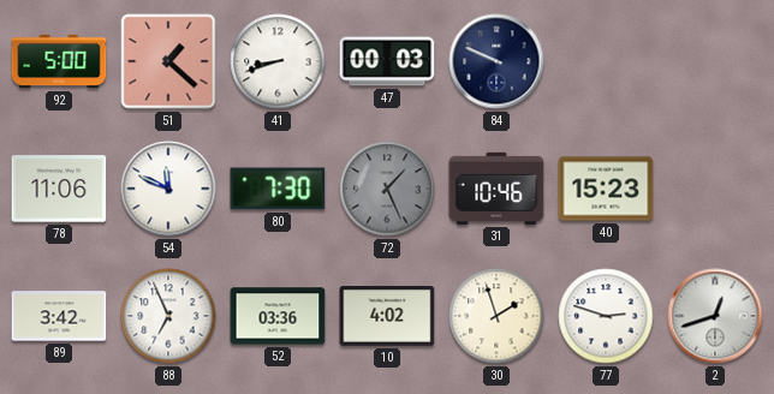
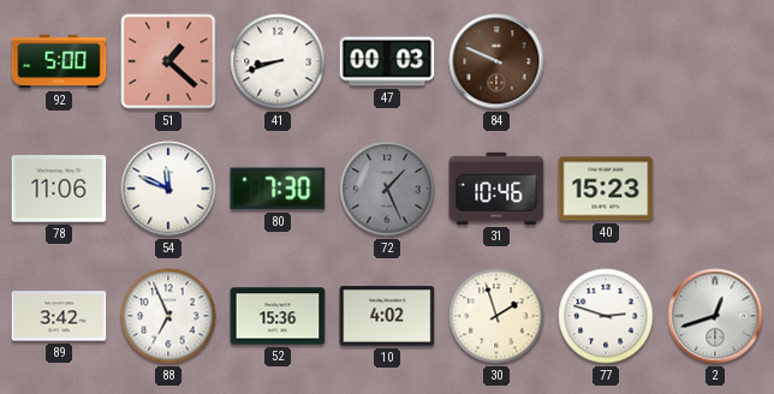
84 dial: navy -> brown (496, 61)
52: 03:36 -> 15:36 (278, 316)
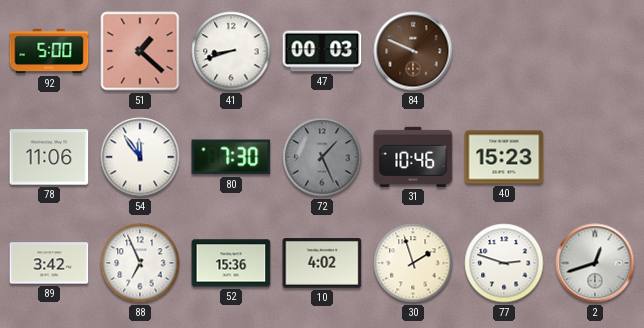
54: 11:49 -> 11:54 (140, 157)
